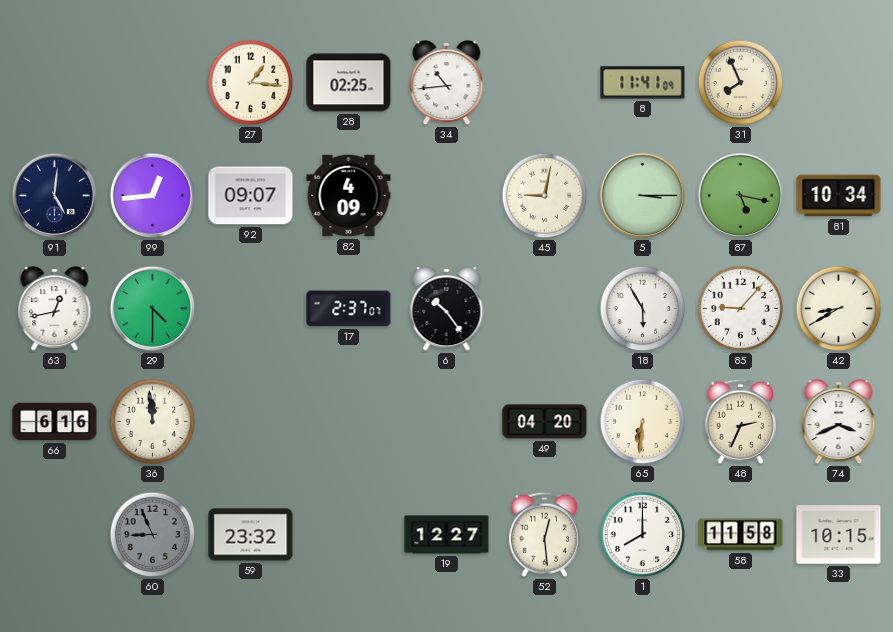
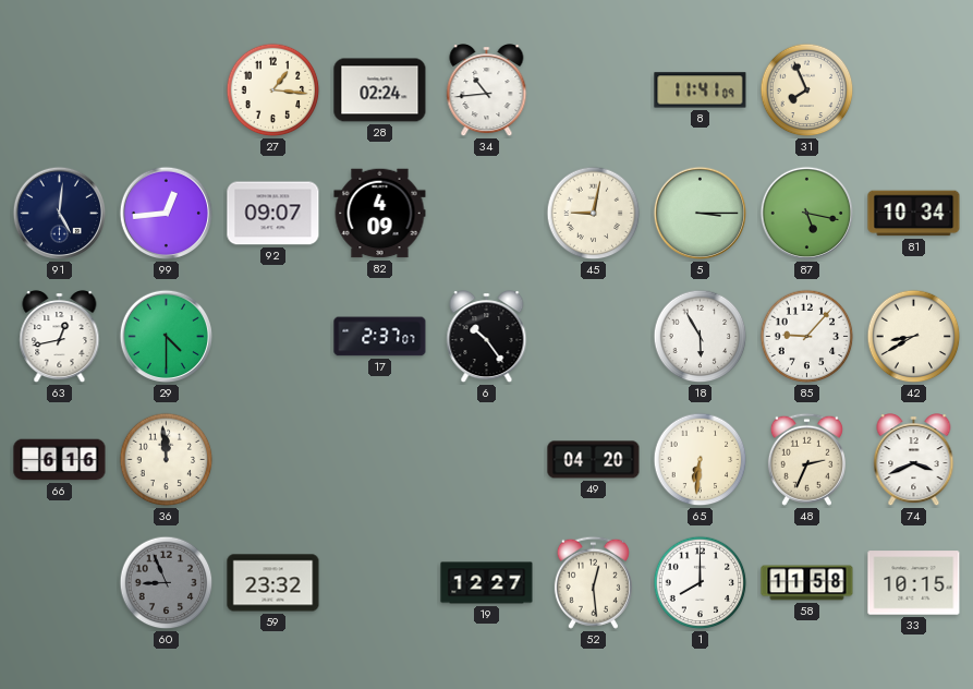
28: 02:25 -> 02:24 (380, 90)
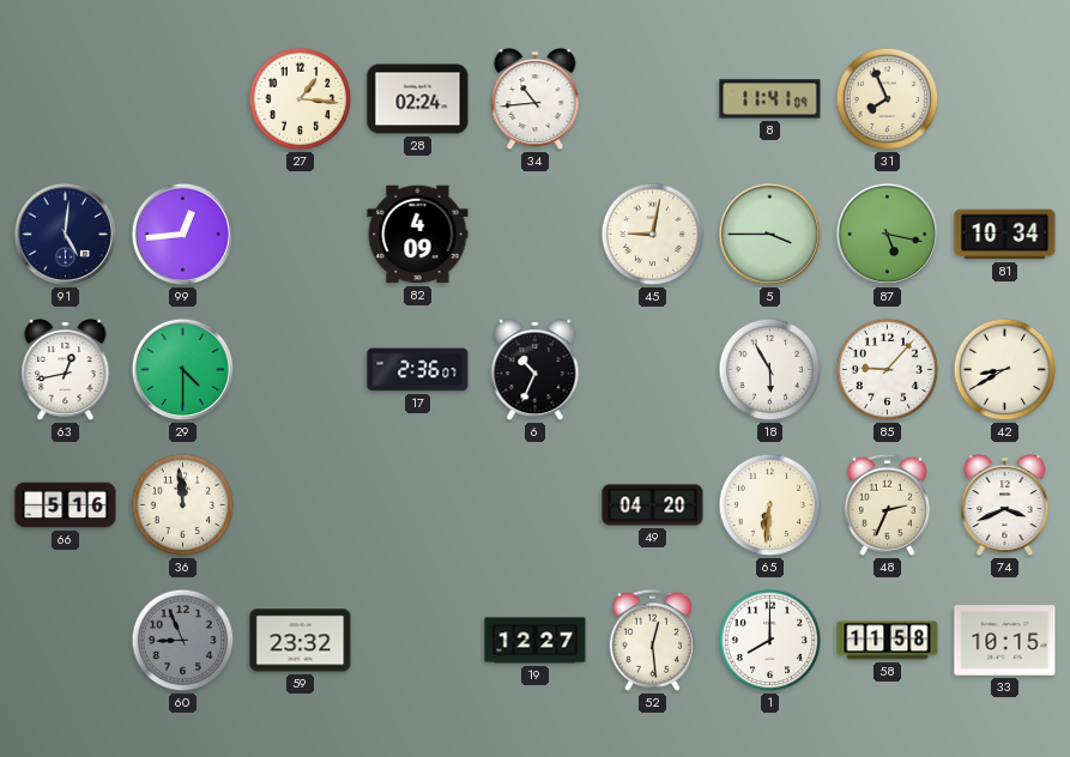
92: 09:07 -> none (273, 214)
5: 3:15 -> 3:45 (770, 235)
17: 2:37 -> 2:36 (418, 370)
6: 10:24 -> 10:34 (536, 370)
66: 6:16 -> 5:16 (66, 505)
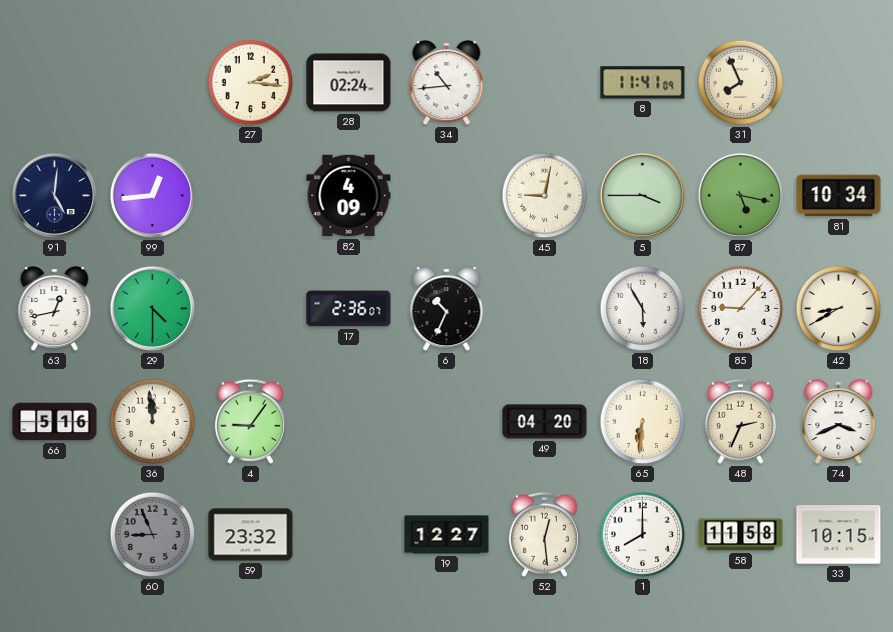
27: 1:16 -> 2:16 (251, 83)
4: none -> 9:06 (250, 421)
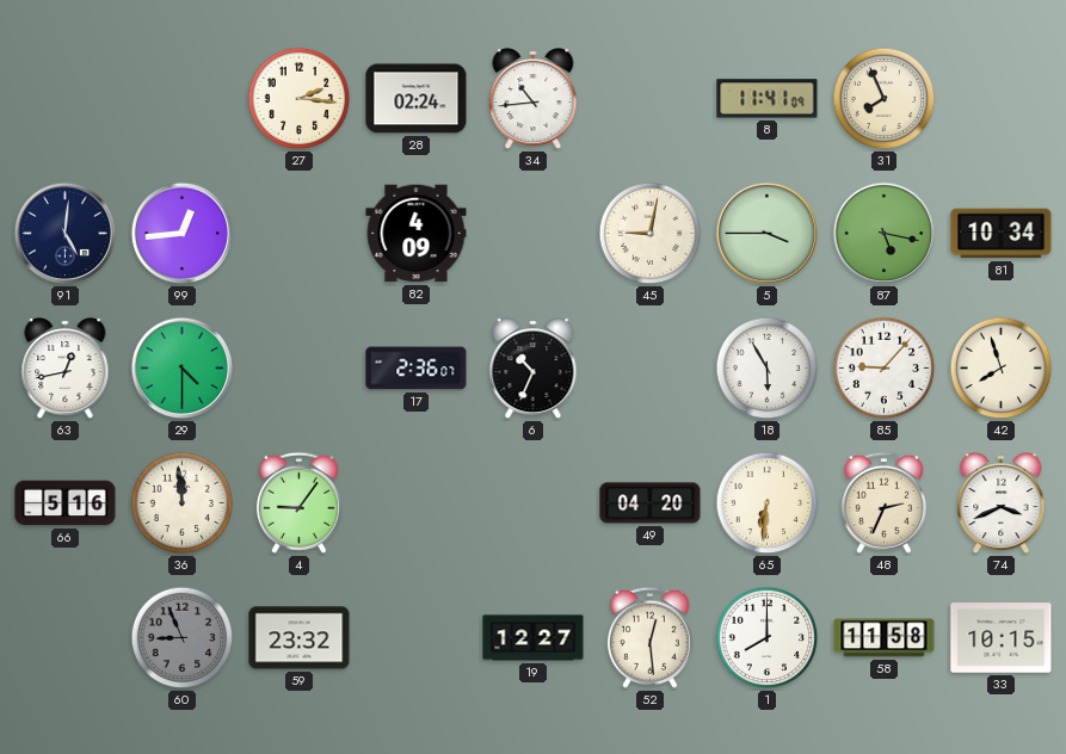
42: 8:40 -> 7:57 (1002, 369)
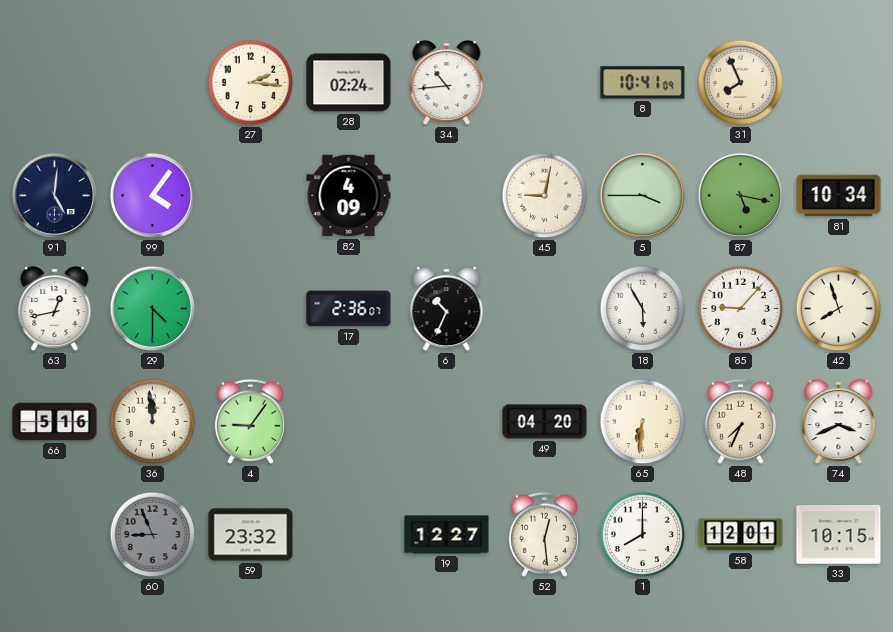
8: 11:41 -> 10:41 (643, 83)
99: 12:44 -> 4:06 (153, 196)
48: 2:34 -> 7:34 (740, 421)
58: 11:58 -> 12:01 (741, 535)
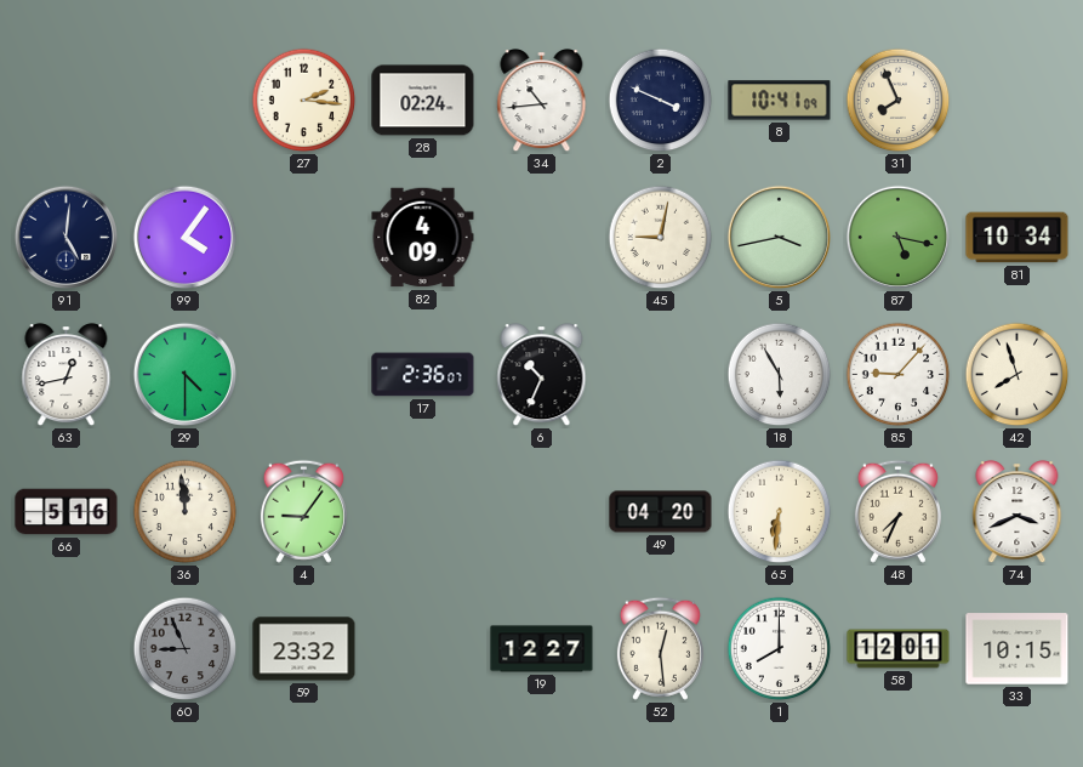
2: none -> 3:49 (661, 101)
5: 3:45 -> 3:43 (780, 238)
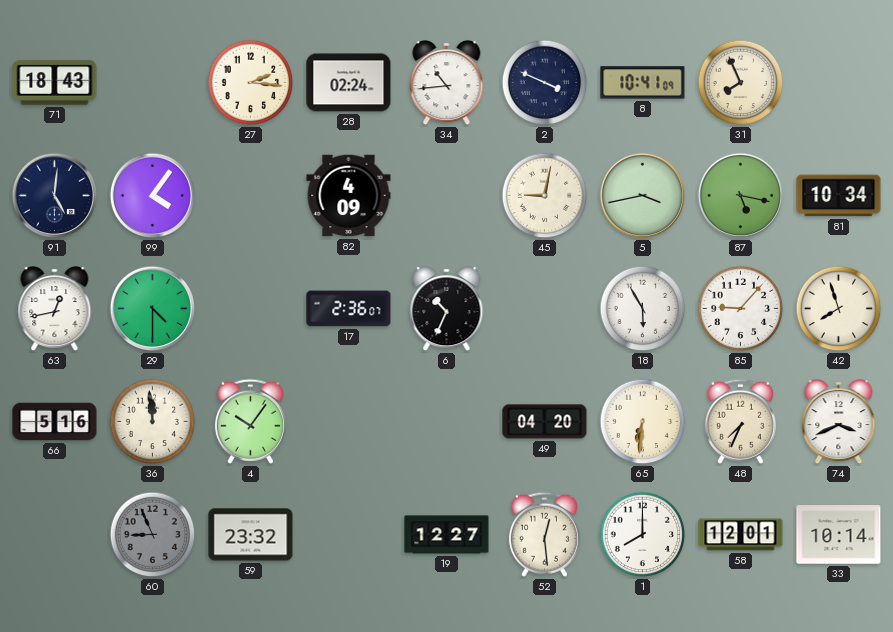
71: none -> 18:43 (55, 83)
4: 9:06 -> 10:06 (250, 421)
33: 10:15 -> 10:14 (839, 535)
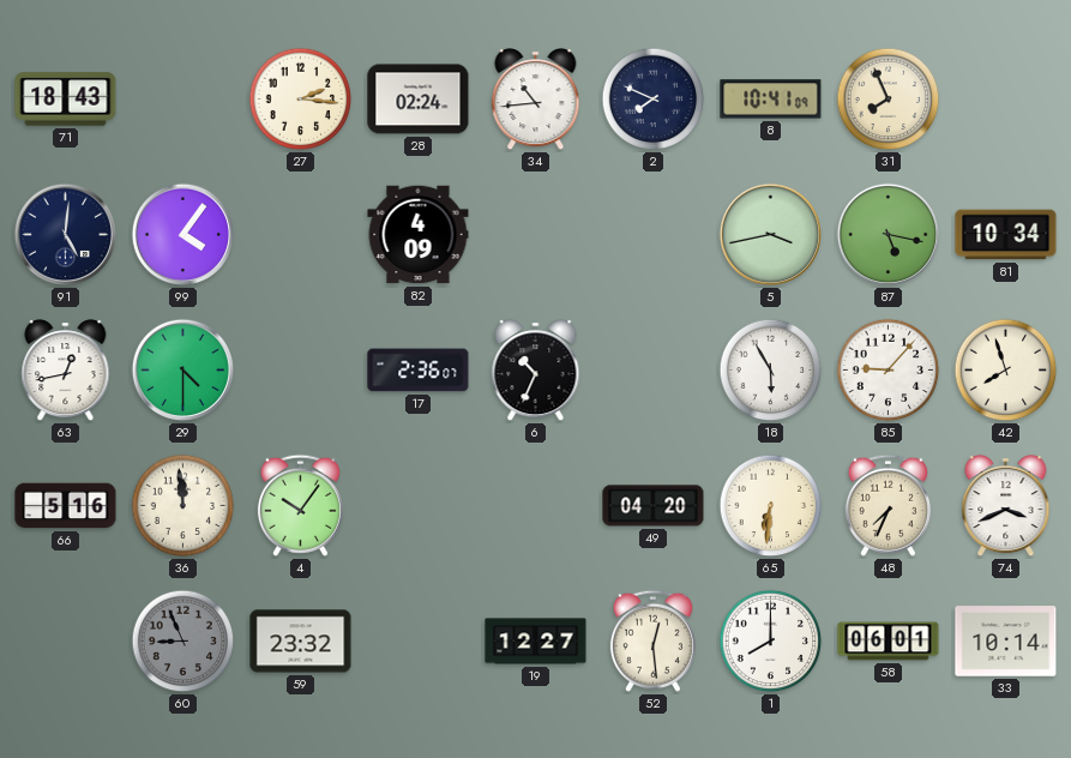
2: 3:49 -> 7:49 (654, 100)
45: 9:02 -> none (545, 196)
58: 12:01 -> 06:01 (889, 642)
